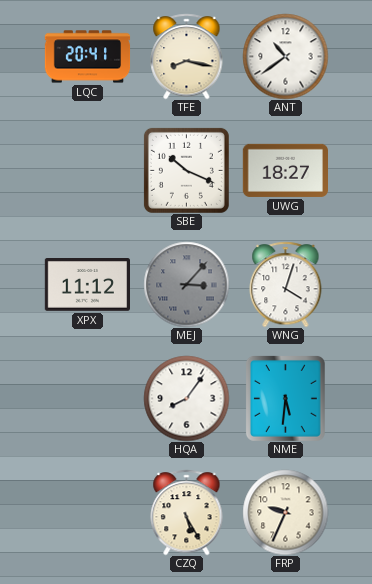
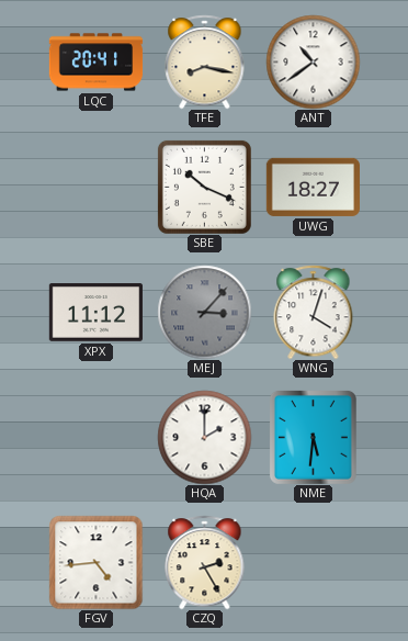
HQA: 8:06 -> 2:00 (204, 437)
FGV: none -> 4:44 (95, 562)
CZQ: 5:25 -> 2:25 (205, 562)
FRP: 9:34 -> none (285, 512)
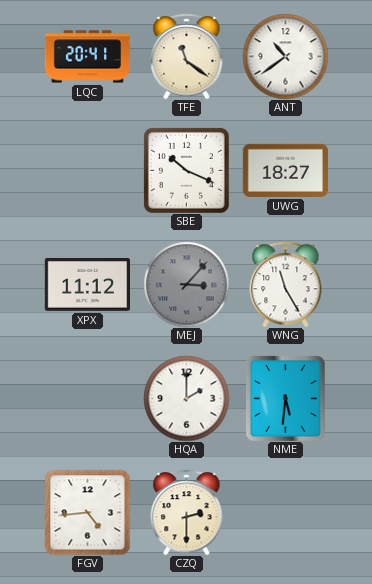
TFE: 8:17 -> 11:21 (187, 56)
WNG: 4:03 -> 11:25 (286, 284)
CZQ: 2:25 -> 2:30 (187, 512)
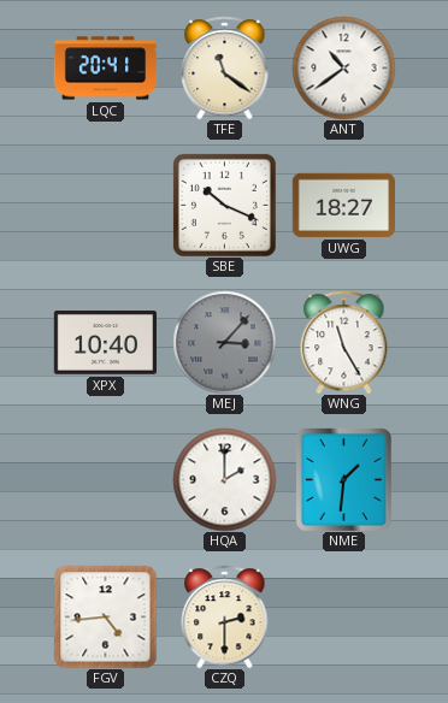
XPX: 11:12 -> 10:40 (105, 343)
NME: 5:31 -> 1:31 (343, 479)
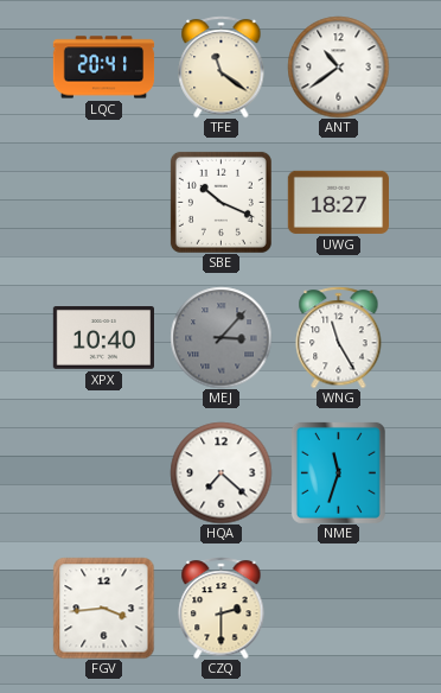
HQA: 2:00 -> 7:22 (220, 472)
NME: 1:31 -> 11:33 (338, 472)
FGV: 4:44 -> 3:44 (103, 608)
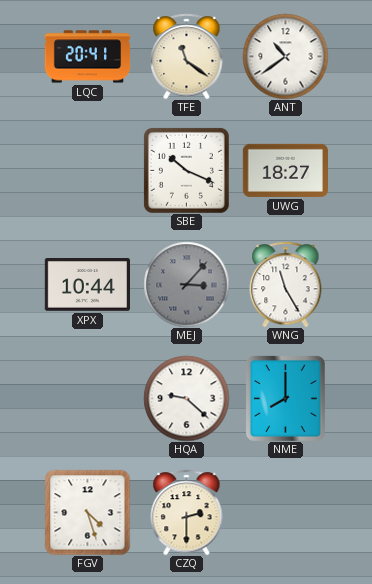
XPX: 10:40 -> 10:44 (87, 285)
HQA: 7:22 -> 9:22 (186, 398)
NME: 11:33 -> 8:00 (285, 398)
FGV: 3:44 -> 4:27 (87, 512)
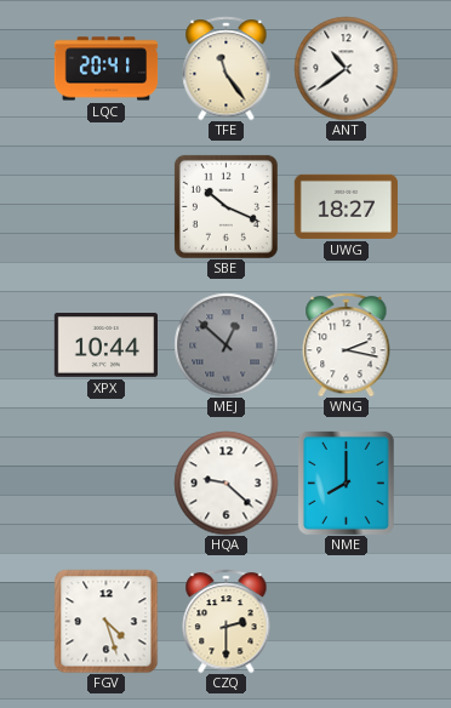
TFE: 11:21 -> 11:24 (227, 68)
MEJ: 3:07 -> 12:52 (225, 344)
WNG: 11:25 -> 2:17 (347, 344)
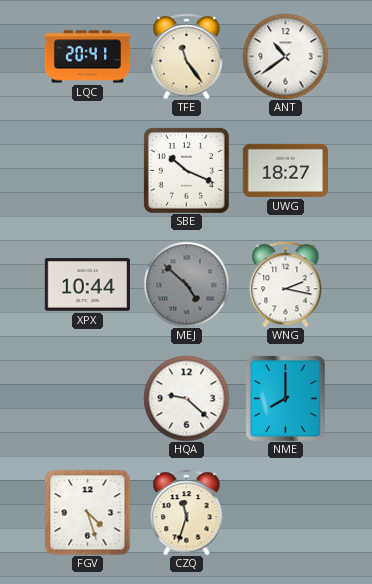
MEJ: 12:52 -> 4:52 (186, 284)
CZQ: 2:30 -> 11:33 (187, 512)
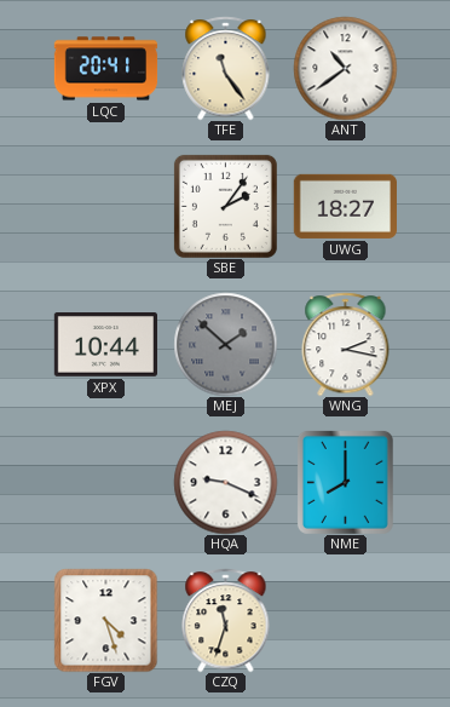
SBE: 10:19 -> 2:06 (225, 206)
MEJ: 4:52 -> 1:52 (225, 344)
HQA: 9:22 -> 9:19 (225, 482)
